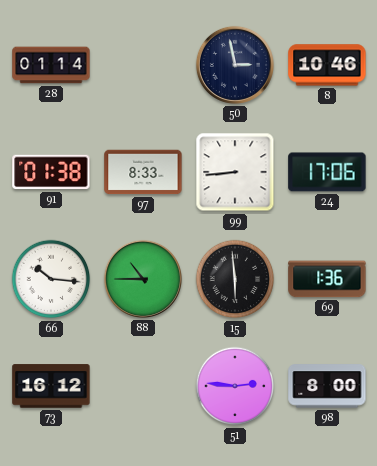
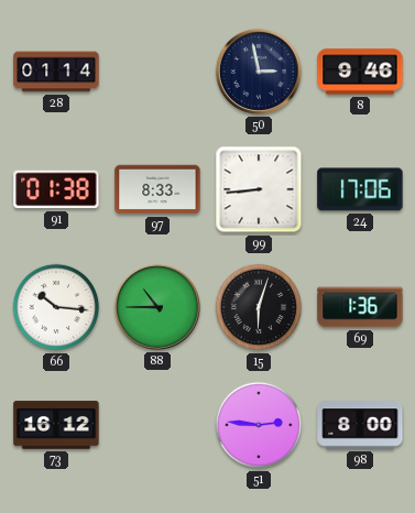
8: 10:46 -> 9:46 (360, 72)
15: 5:59 -> 6:03 (259, 307)
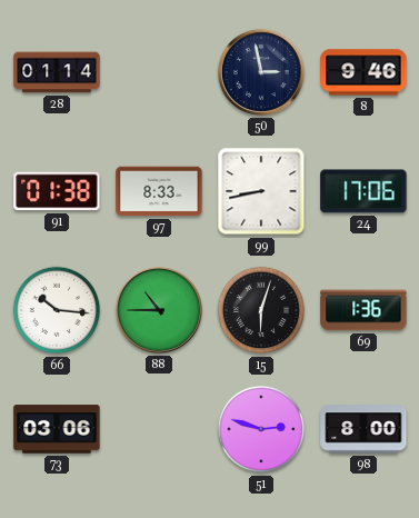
99: 8:44 -> 8:43 (261, 191)
73: 16:12 -> 03:06 (57, 429)
51: 2:46 -> 2:48 (261, 429)
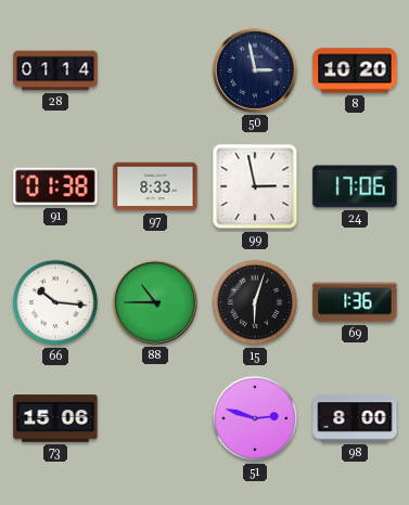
8: 9:46 -> 10:20 (355, 70)
99: 8:43 -> 2:58 (255, 186)
73: 03:06 -> 15:06 (55, 418)
